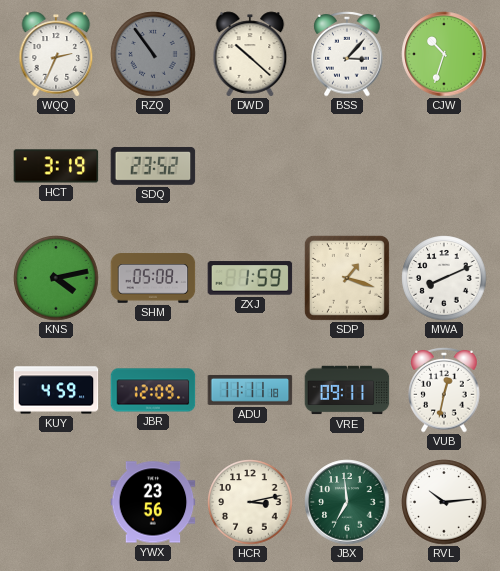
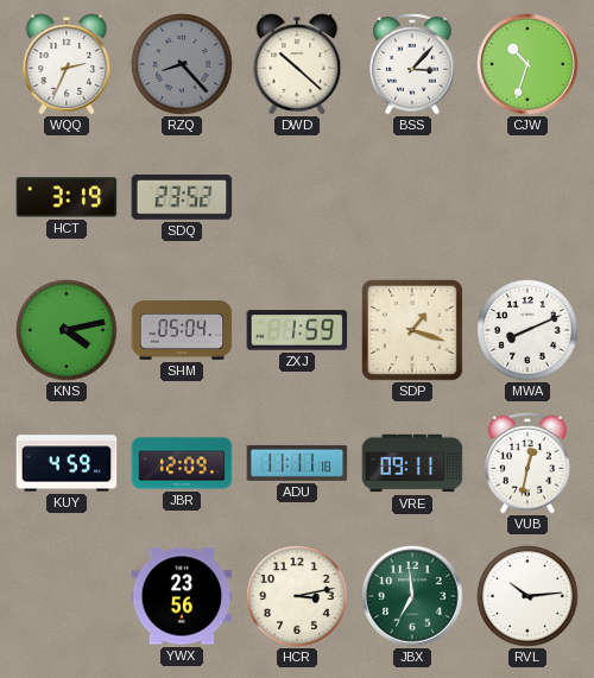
RZQ: 10:54 -> 8:23 (182, 64)
SHM: 05:08 -> 05:04 (182, 330)
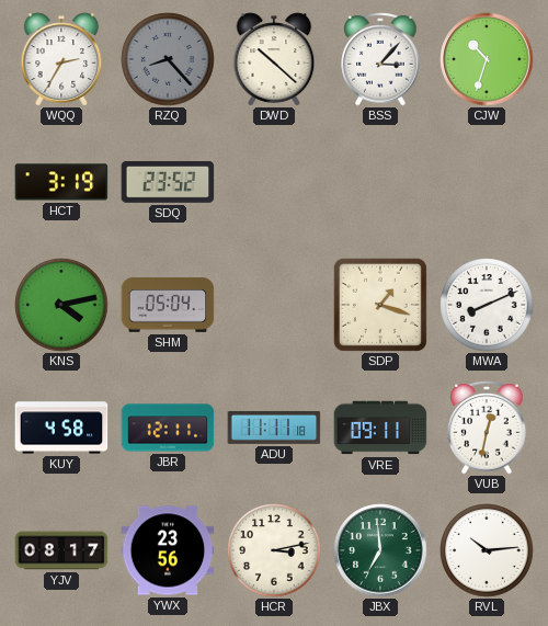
WQQ: 2:34 -> 2:35 (61, 59)
ZXJ: 1:59 -> none (297, 330)
KUY: 4:59 -> 4:58 (61, 428)
JBR: 12:09 -> 12:11 (168, 428)
YJV: none -> 08:17 (61, 550)
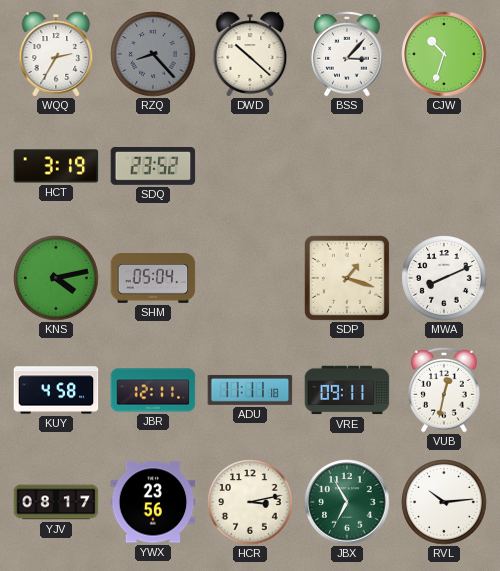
JBX: 6:59 -> 6:55 (347, 502)
